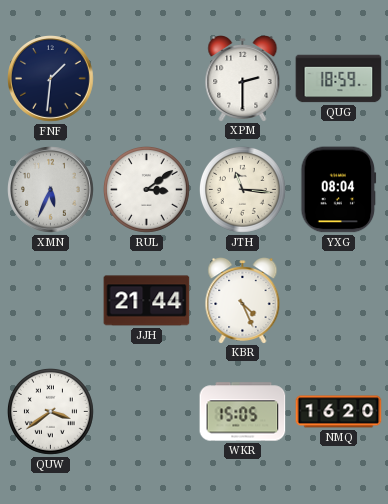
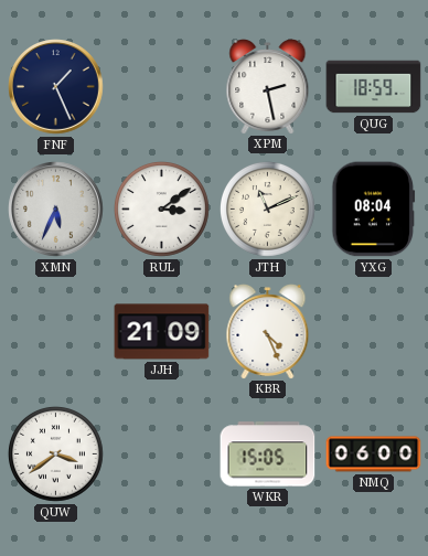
FNF: 1:31 -> 1:26 (56, 87)
XPM: 2:30 -> 2:28 (268, 86)
JTH: 11:16 -> 11:11 (267, 209)
JJH: 21:44 -> 21:09 (162, 332)
NMQ: 16:20 -> 06:00 (374, 455)
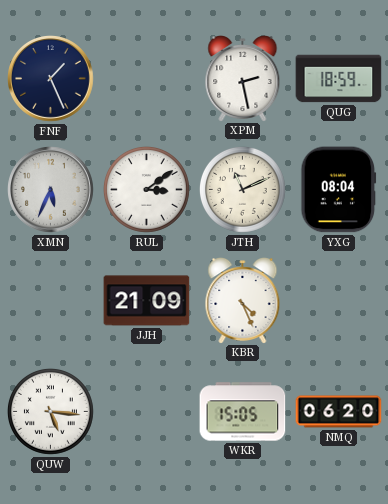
QUW: 3:39 -> 5:16 (50, 411)
NMQ: 06:00 -> 06:20 (339, 412)
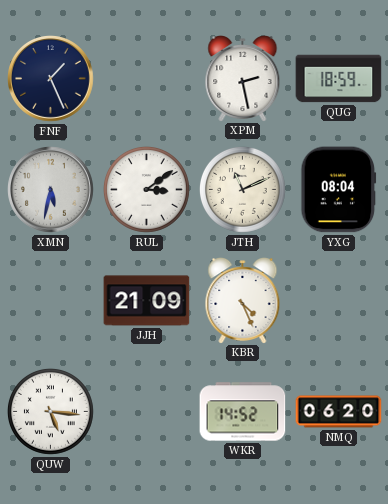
XMN: 5:34 -> 5:32 (51, 190)
WKR: 15:05 -> 14:52 (243, 412)
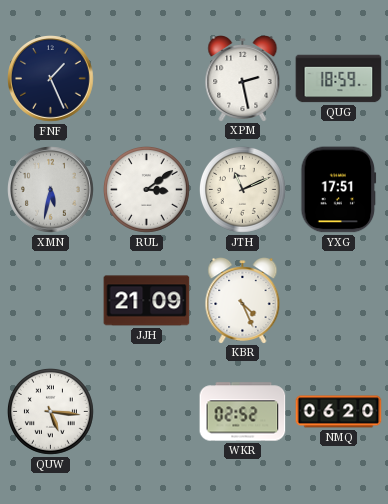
YXG: 08:04 -> 17:51 (339, 190)
WKR: 14:52 -> 02:52 (243, 412)
